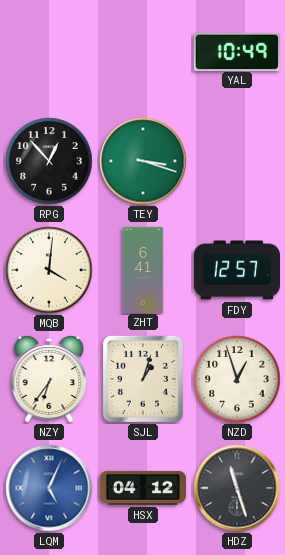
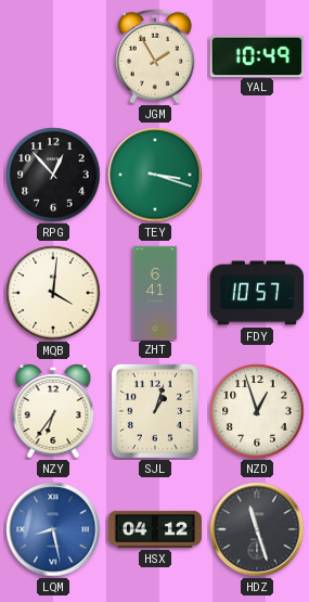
JGM: none -> 1:55 (155, 56)
FDY: 12:57 -> 10:57 (256, 293)
LQM: 5:04 -> 8:28 (53, 529)
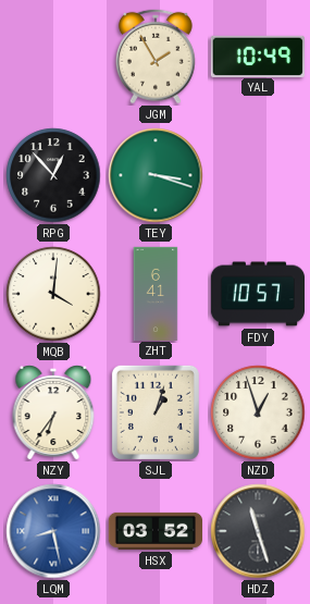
HSX: 04:12 -> 03:52 (154, 531)
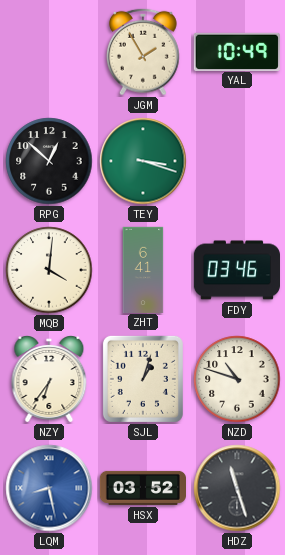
RPG: 12:53 -> 12:52 (49, 161)
FDY: 10:57 -> 03:46 (236, 270)
NZD: 12:57 -> 10:48 (237, 379)
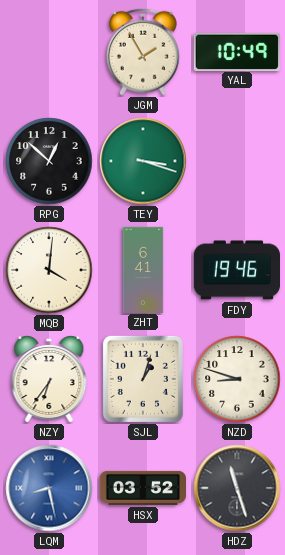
FDY: 03:46 -> 19:46 (236, 270)
NZD: 10:48 -> 8:48 (237, 379)
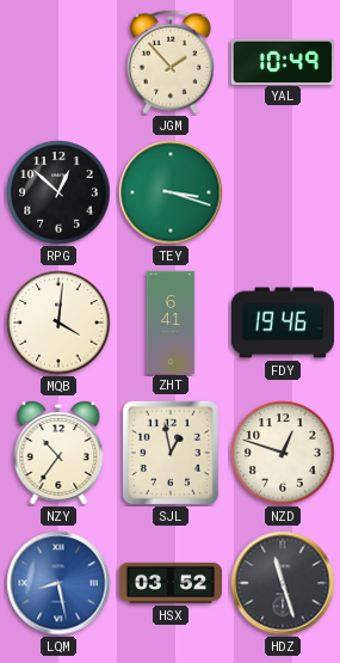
JGM: 1:55 -> 1:53 (171, 62)
NZY: 6:36 -> 10:36 (58, 453)
SJL: 1:03 -> 12:58 (171, 453)
NZD: 8:48 -> 12:48 (283, 453)
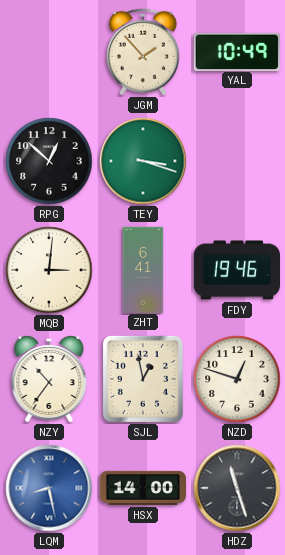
MQB: 4:01 -> 3:01 (49, 270)
HSX: 03:52 -> 14:00 (142, 488)
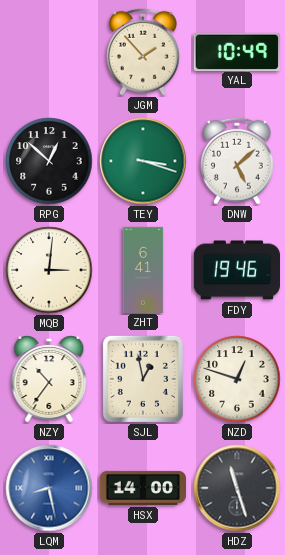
DNW: none -> 5:08 (237, 161)
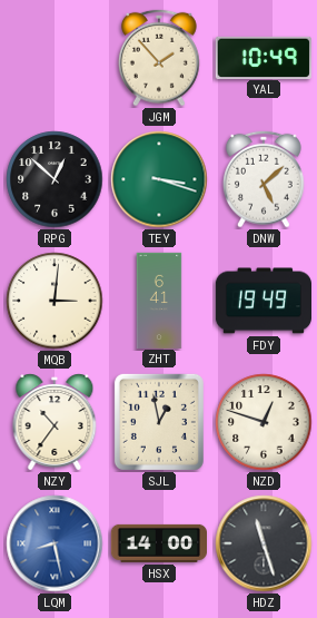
FDY: 19:46 -> 19:49 (262, 301)
